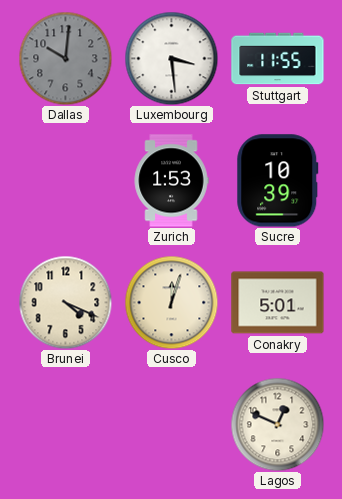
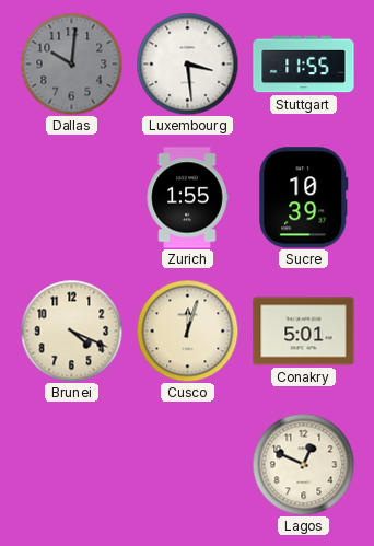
Zurich: 1:53 -> 1:55 (187, 198)
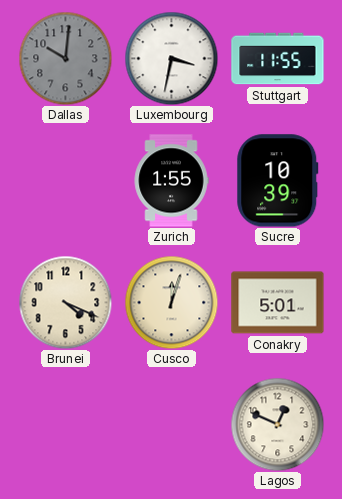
Luxembourg: 3:29 -> 3:32 (171, 58)
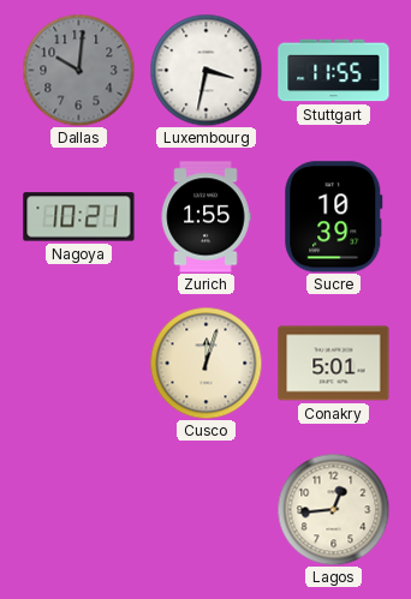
Nagoya: none -> 10:21 (79, 217)
Brunei: 4:19 -> none (65, 302)
Lagos: 12:49 -> 12:44 (333, 509)
